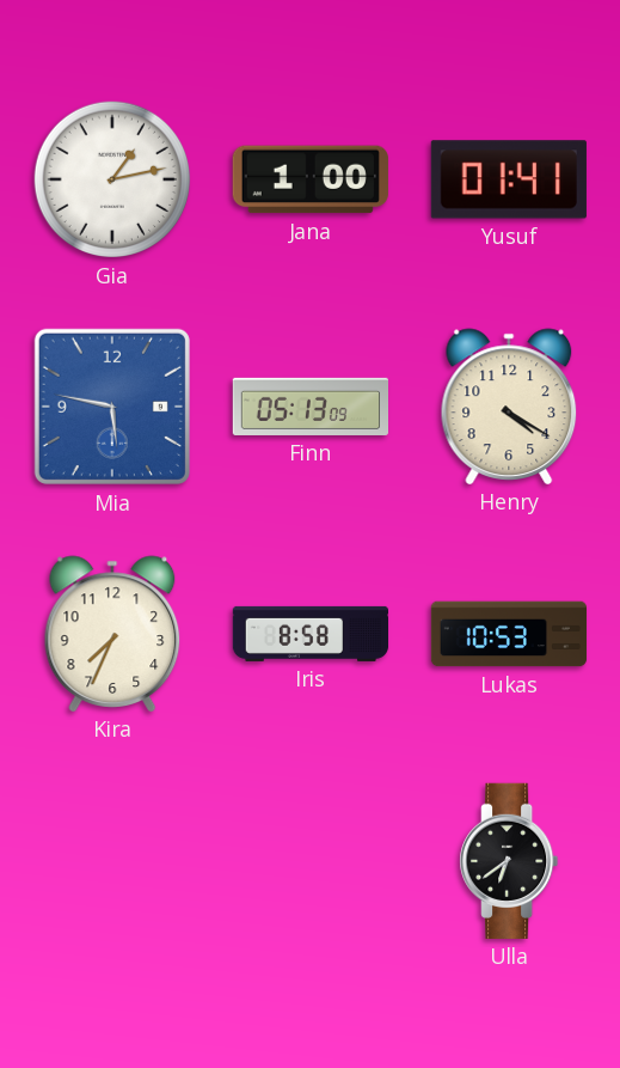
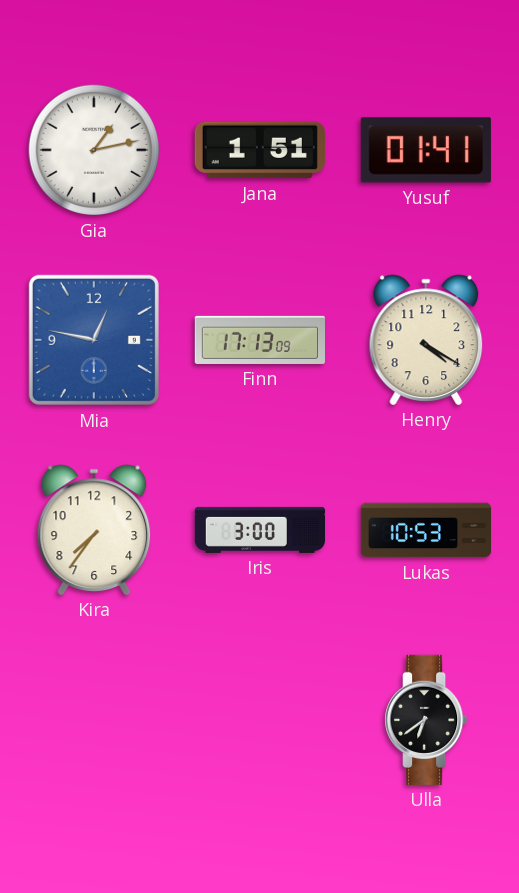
Jana: 1:00 -> 1:51 (260, 150)
Mia: 5:47 -> 12:47 (94, 340)
Finn: 05:13 -> 17:13 (259, 340)
Kira: 7:34 -> 7:36 (94, 530)
Iris: 8:58 -> 3:00 (260, 530)
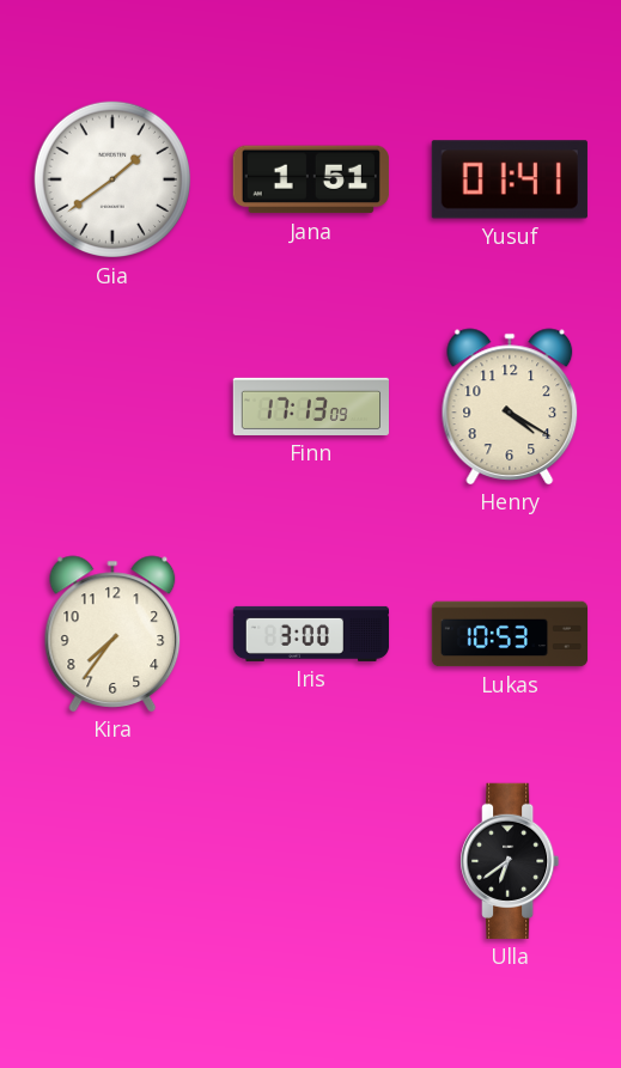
Gia: 1:13 -> 1:39 (112, 179)
Mia: 12:47 -> none (94, 340)
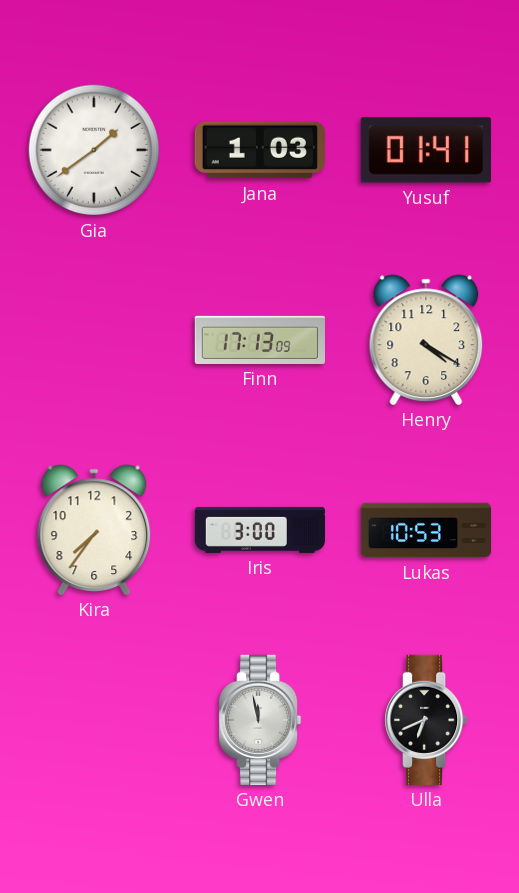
Jana: 1:51 -> 1:03 (260, 150)
Gwen: none -> 11:58 (260, 720)
Ulla: 6:39 -> 6:41 (426, 720)
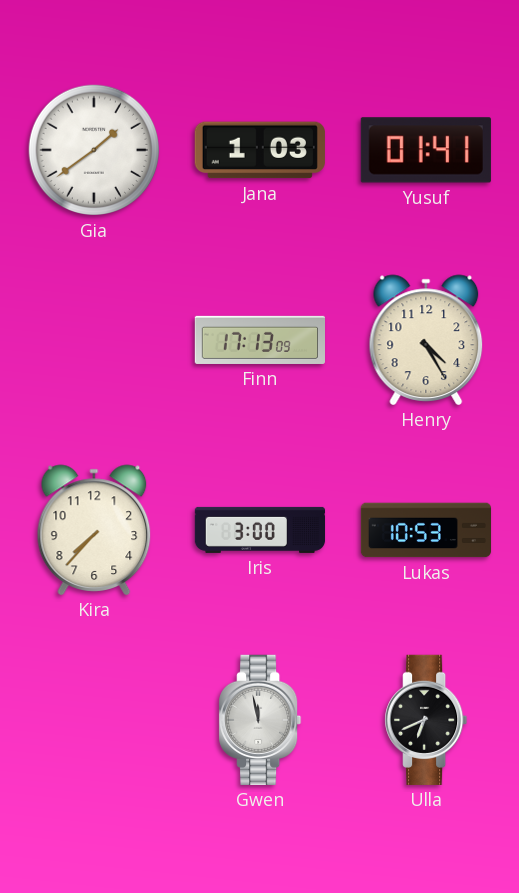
Henry: 4:20 -> 4:25 (426, 340)
Kira: 7:36 -> 7:37 (94, 530)
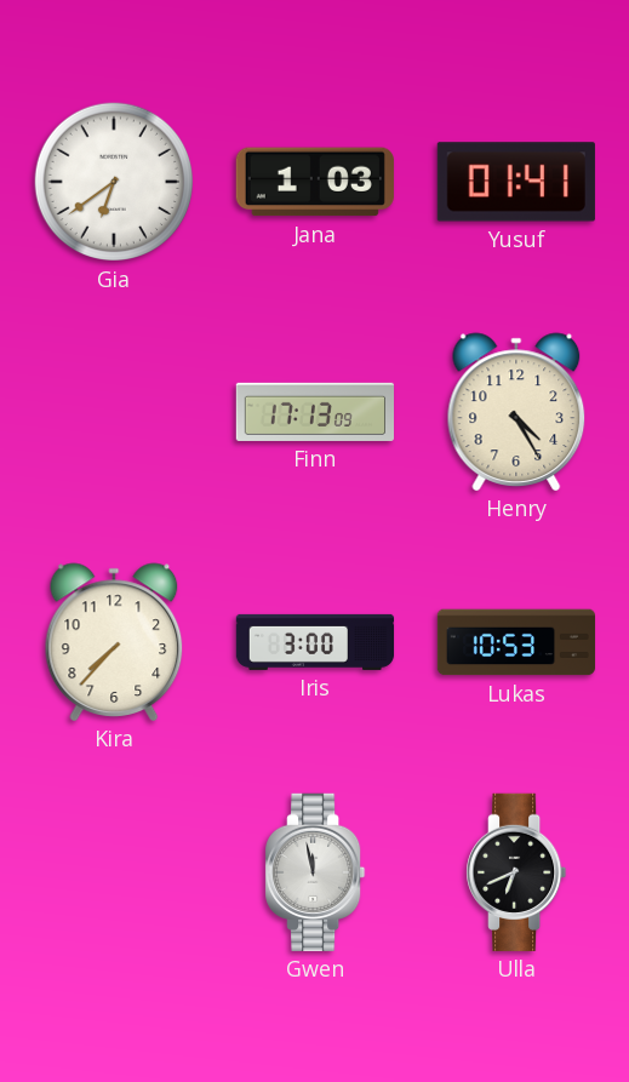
Gia: 1:39 -> 6:39 (114, 182)
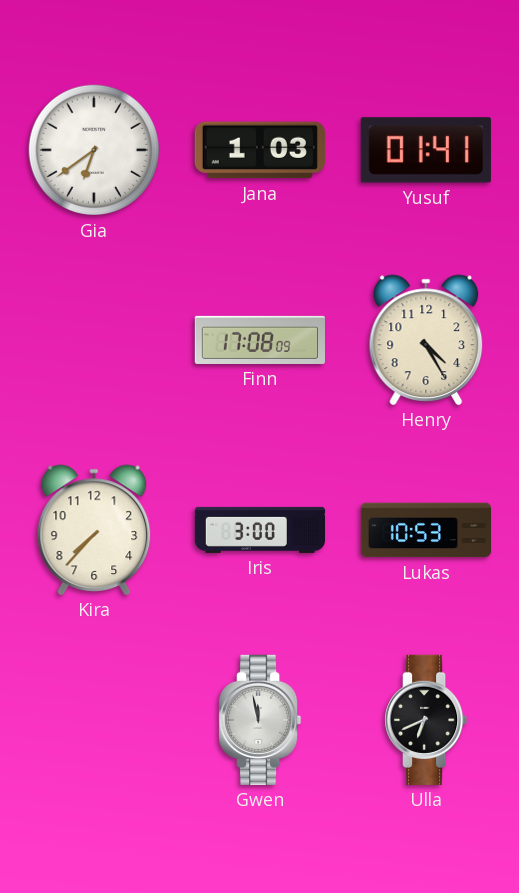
Finn: 17:13 -> 17:08 (259, 340)
